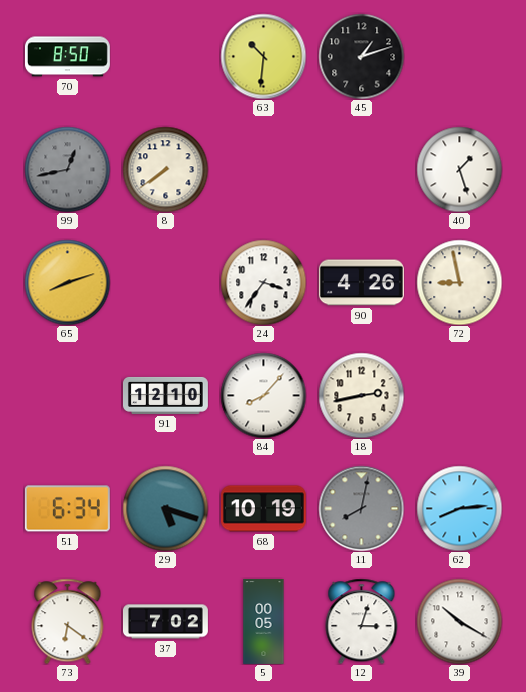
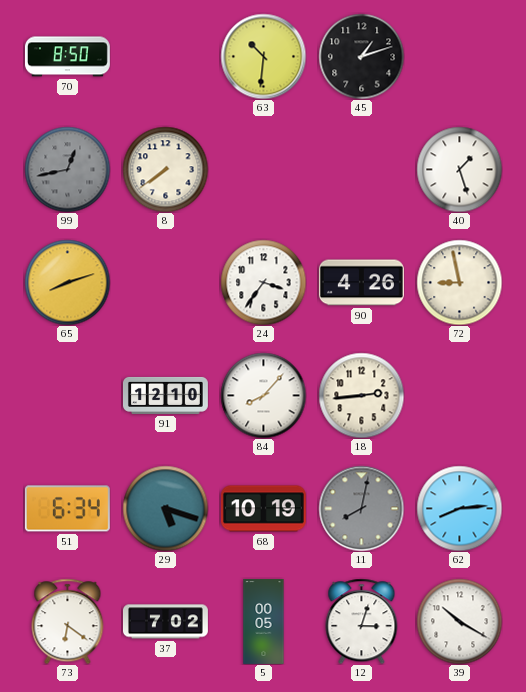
18: 2:43 -> 2:44 (361, 395)
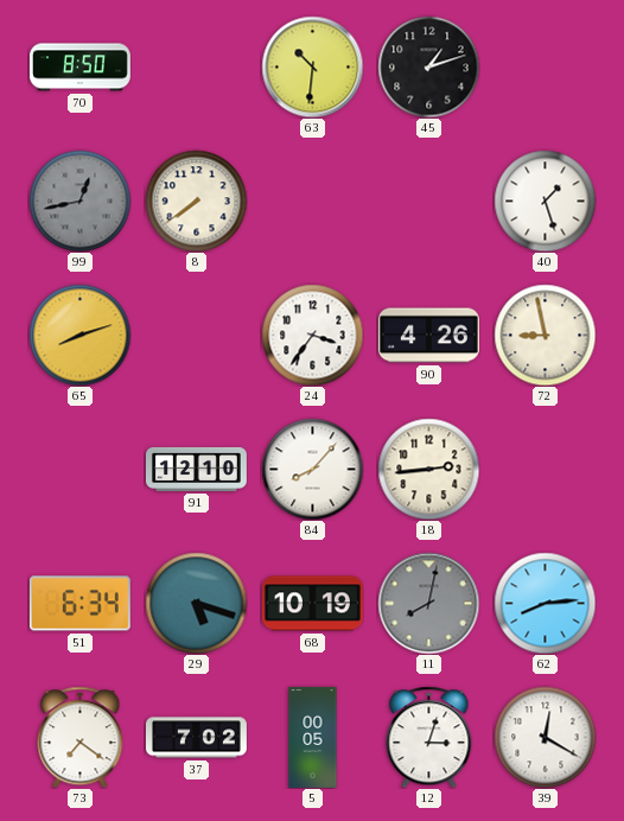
73: 6:21 -> 7:21 (81, 737)
39: 10:20 -> 12:20 (545, 737)
